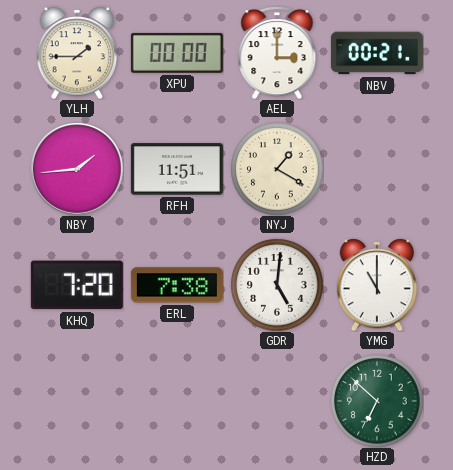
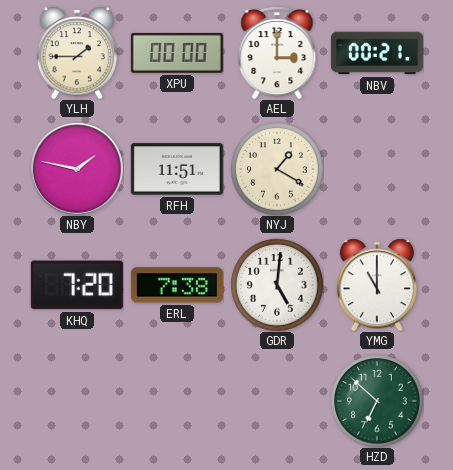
NBY: 1:44 -> 1:47 (77, 169)
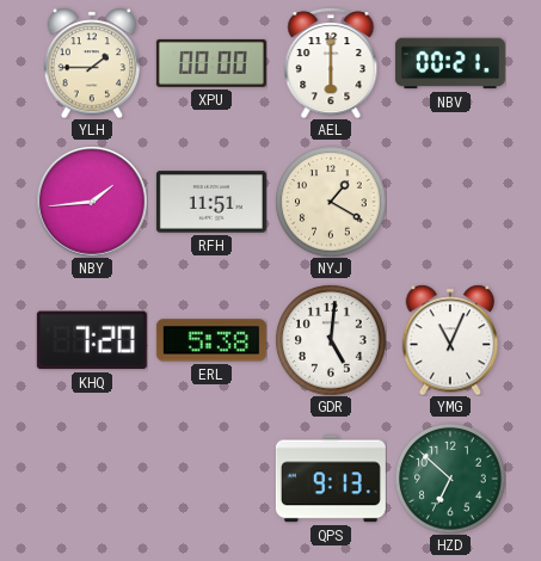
AEL: 3:00 -> 6:00 (331, 63)
NBY: 1:47 -> 1:44 (92, 202)
ERL: 7:38 -> 5:38 (211, 340)
YMG: 11:00 -> 11:04 (450, 340)
QPS: none -> 9:13 (331, 479)
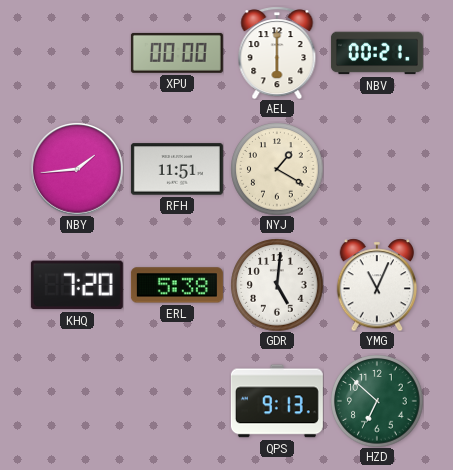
YLH: 1:45 -> none (92, 63)
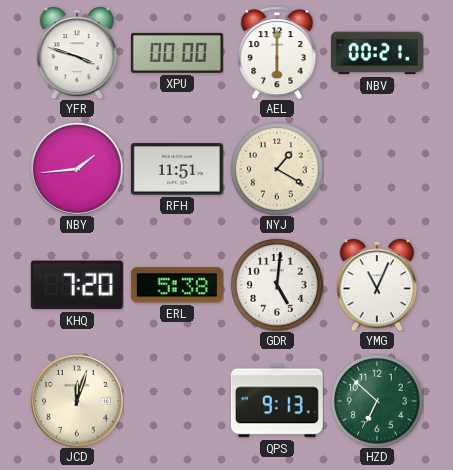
YFR: none -> 3:48 (77, 53)
JCD: none -> 12:03 (77, 401)
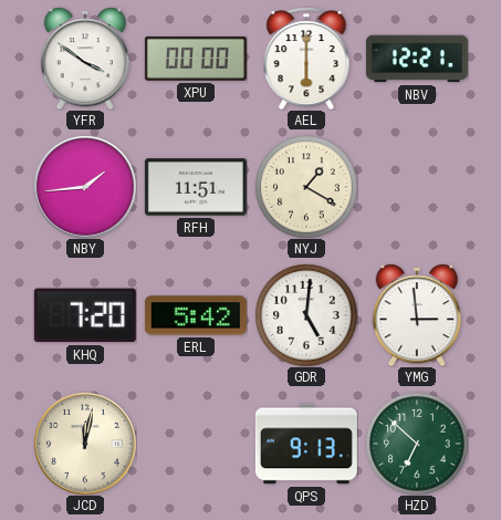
YFR: 3:48 -> 3:51 (85, 59)
NBV: 00:21 -> 12:21 (417, 59)
ERL: 5:38 -> 5:42 (196, 315)
YMG: 11:04 -> 2:59 (417, 315)
JCD: 12:03 -> 12:02 (85, 444)
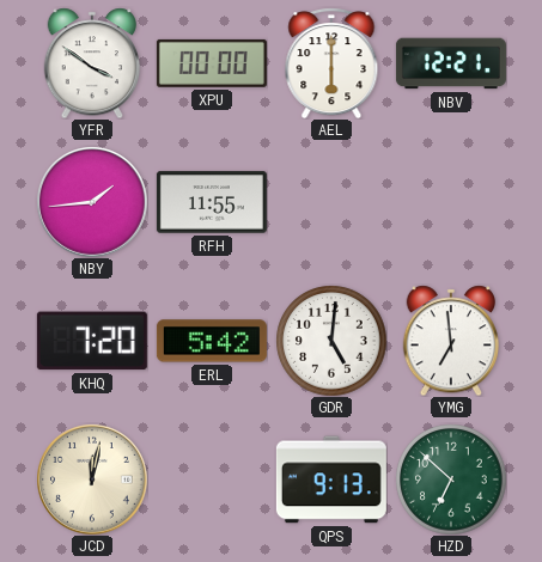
RFH: 11:51 -> 11:55 (212, 202)
NYJ: 1:20 -> none (306, 187)
YMG: 2:59 -> 6:59 (451, 341)
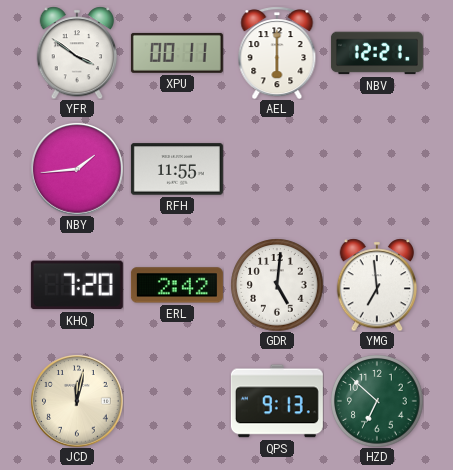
XPU: 00:00 -> 00:11 (177, 53)
ERL: 5:42 -> 2:42 (177, 285)
